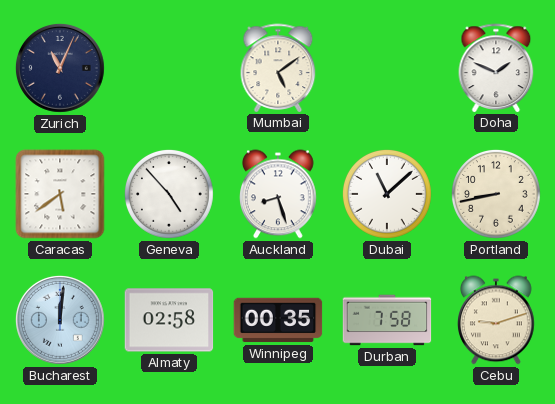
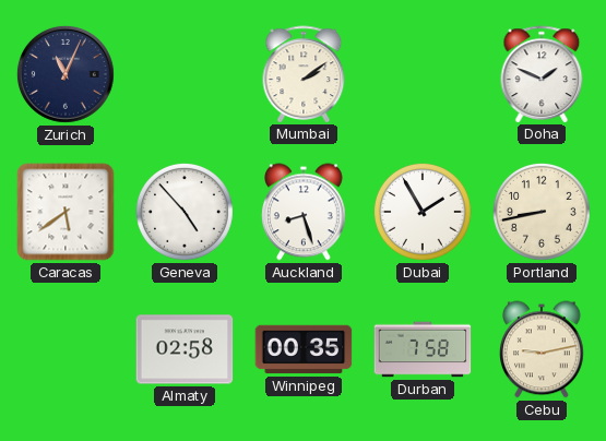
Mumbai: 5:09 -> 2:09 (304, 74)
Dubai: 11:08 -> 1:55 (423, 212)
Bucharest: 12:01 -> none (60, 320)
Cebu: 9:12 -> 9:13 (543, 349)
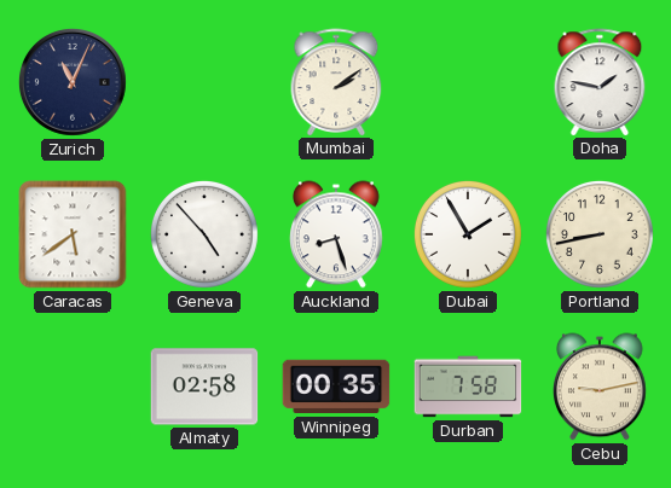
Doha: 1:49 -> 1:47 (600, 82)
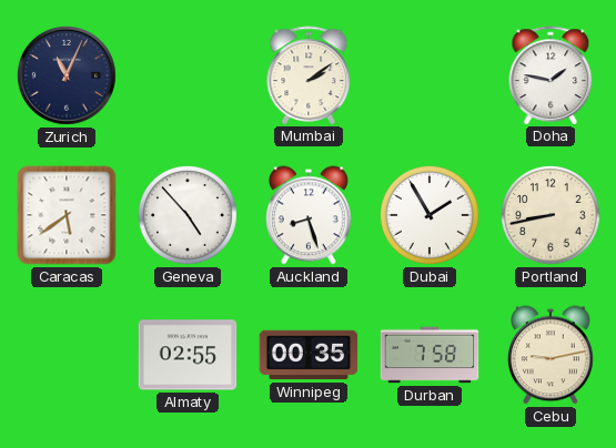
Almaty: 02:58 -> 02:55 (188, 355)
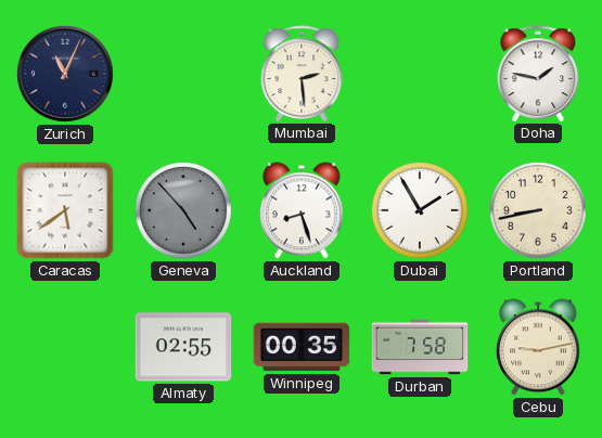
Mumbai: 2:09 -> 2:29 (302, 74)
Geneva dial: white -> grey (183, 210)
